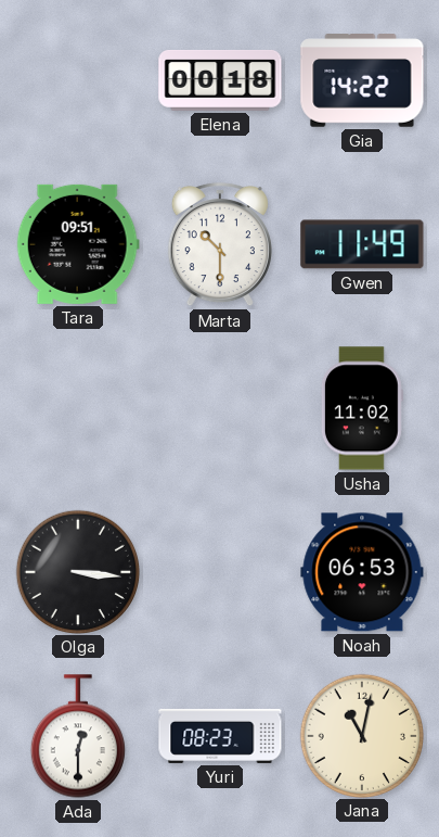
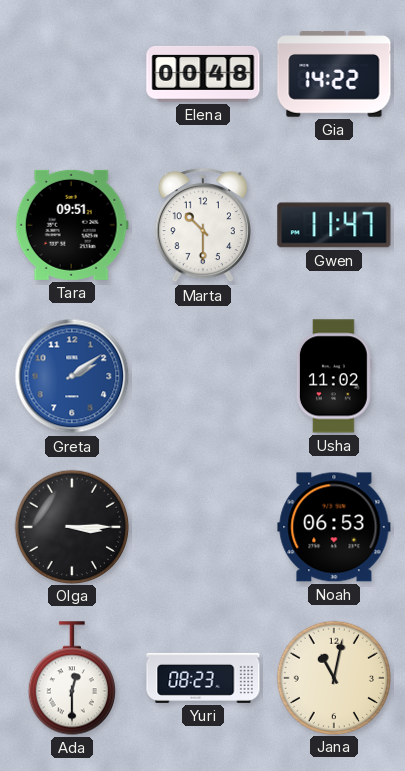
Elena: 00:18 -> 00:48 (203, 74)
Gwen: 11:49 -> 11:47 (334, 225)
Greta: none -> 2:09 (72, 376)
Olga: 3:16 -> 3:15 (71, 526)
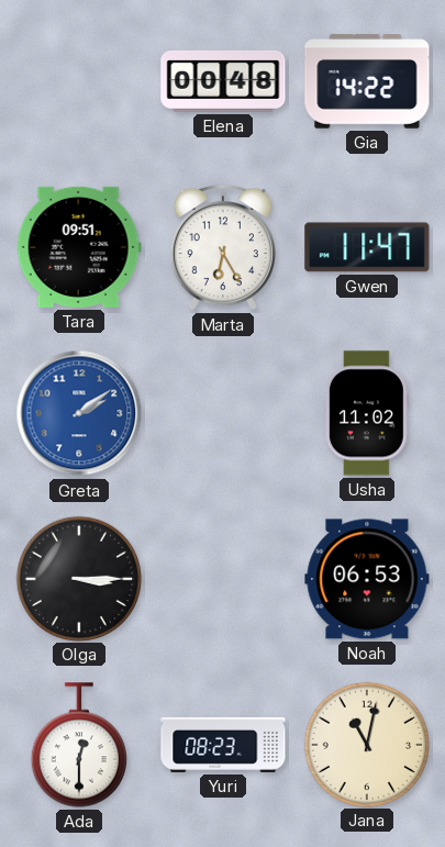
Marta: 10:30 -> 6:25 (223, 247)
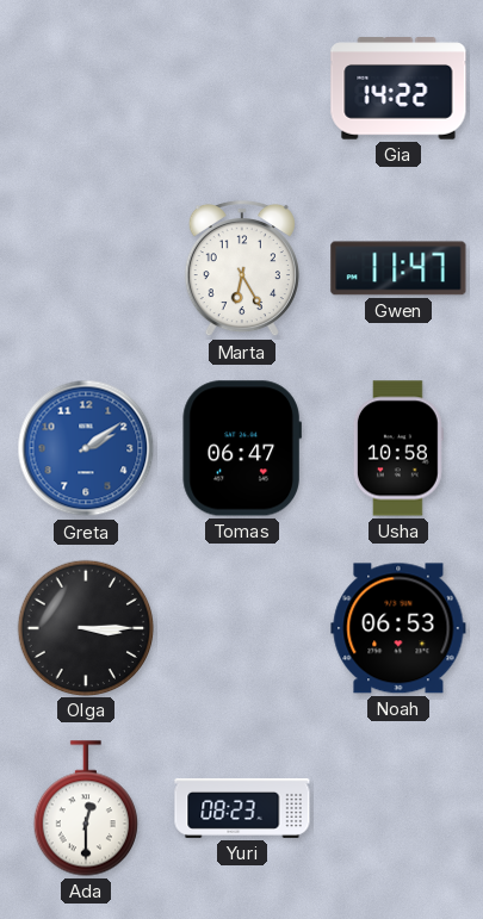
Elena: 00:48 -> none (223, 81)
Tara: 09:51 -> none (79, 247)
Tomas: none -> 06:47 (242, 448)
Usha: 11:02 -> 10:58 (398, 448)
Jana: 11:02 -> none (366, 744)
